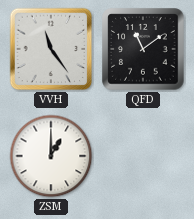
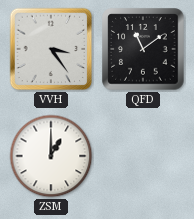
VVH: 11:24 -> 3:24 (51, 49)
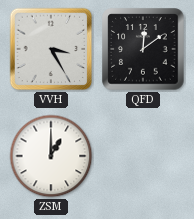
VVH: 3:24 -> 3:25 (51, 49)
QFD: 11:09 -> 12:09 (143, 49)
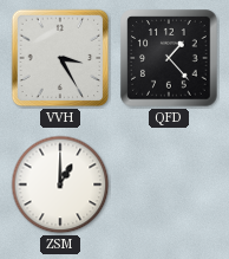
QFD: 12:09 -> 1:23 (169, 58)
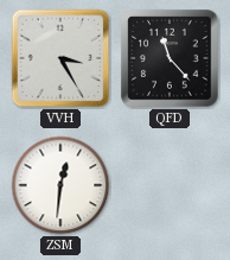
QFD: 1:23 -> 11:23 (170, 58)
ZSM: 1:00 -> 12:31 (60, 185)
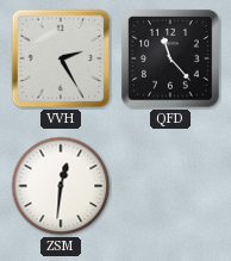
VVH: 3:25 -> 2:25 (61, 58)
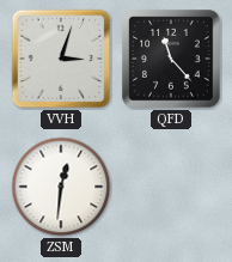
VVH: 2:25 -> 3:03 (61, 59)
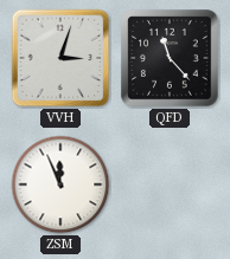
ZSM: 12:31 -> 11:56 (60, 184)
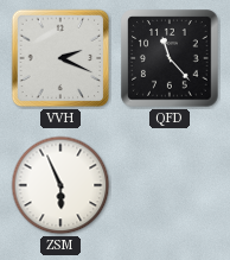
VVH: 3:03 -> 2:19 (60, 58)
ZSM: 11:56 -> 5:56 (60, 185)
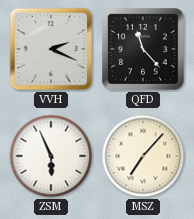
MSZ: none -> 7:07 (143, 156)
